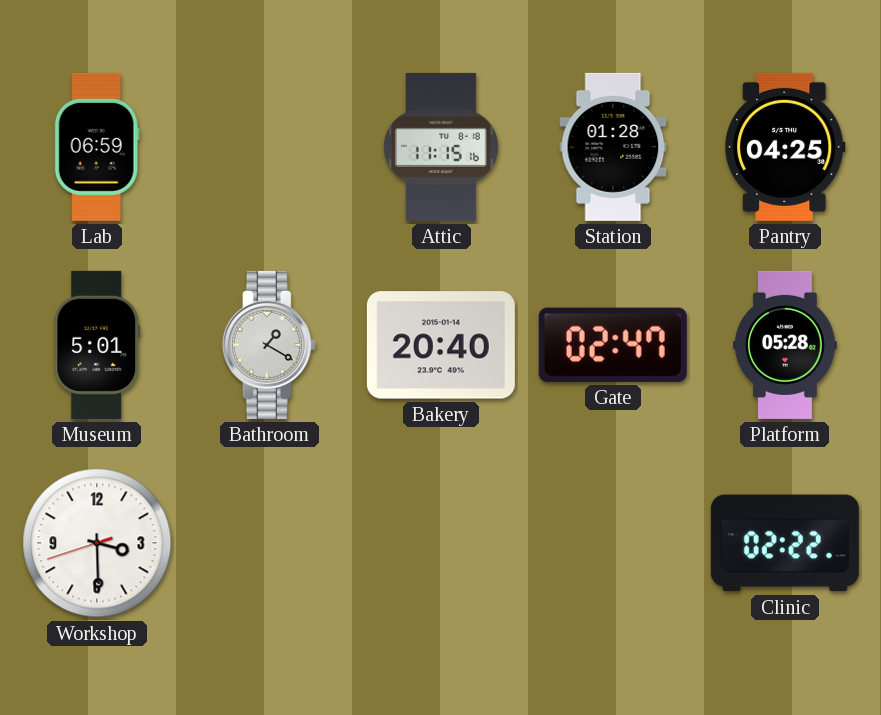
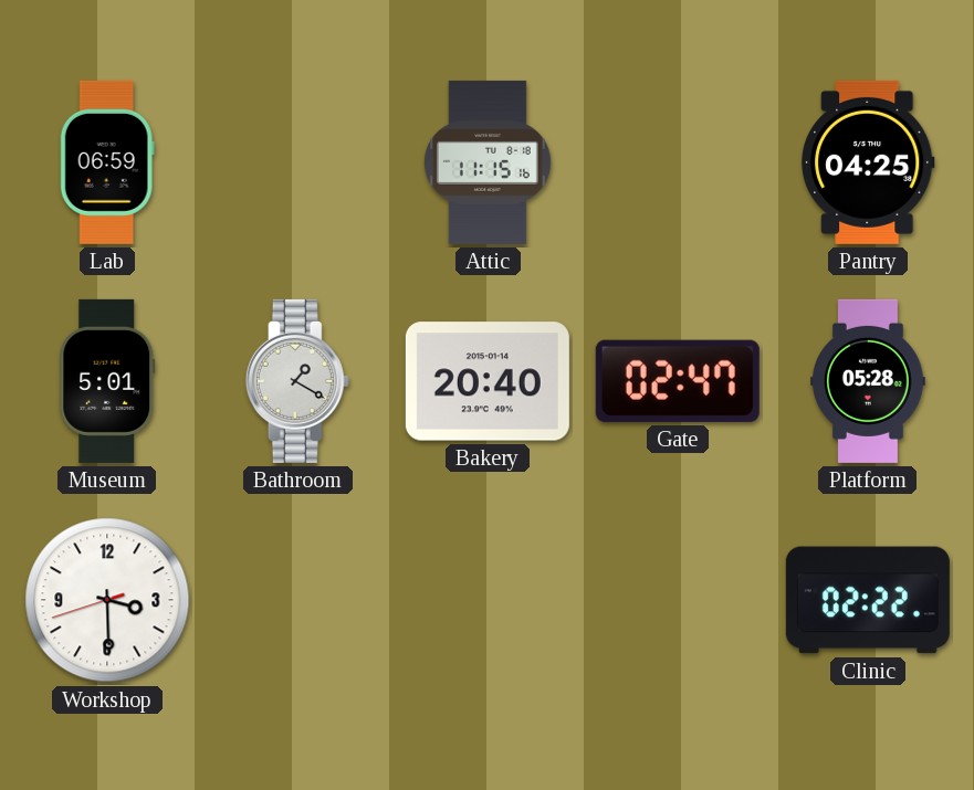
Station: 01:28 -> none (613, 147)
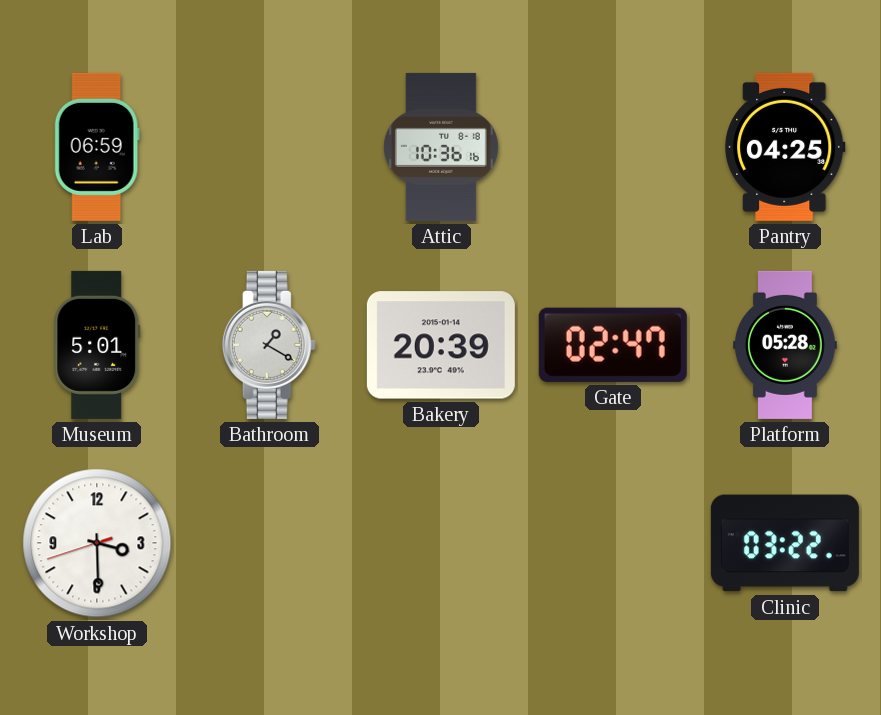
Attic: 11:15 -> 10:36 (441, 147)
Bakery: 20:40 -> 20:39 (441, 345)
Clinic: 02:22 -> 03:22 (785, 543)
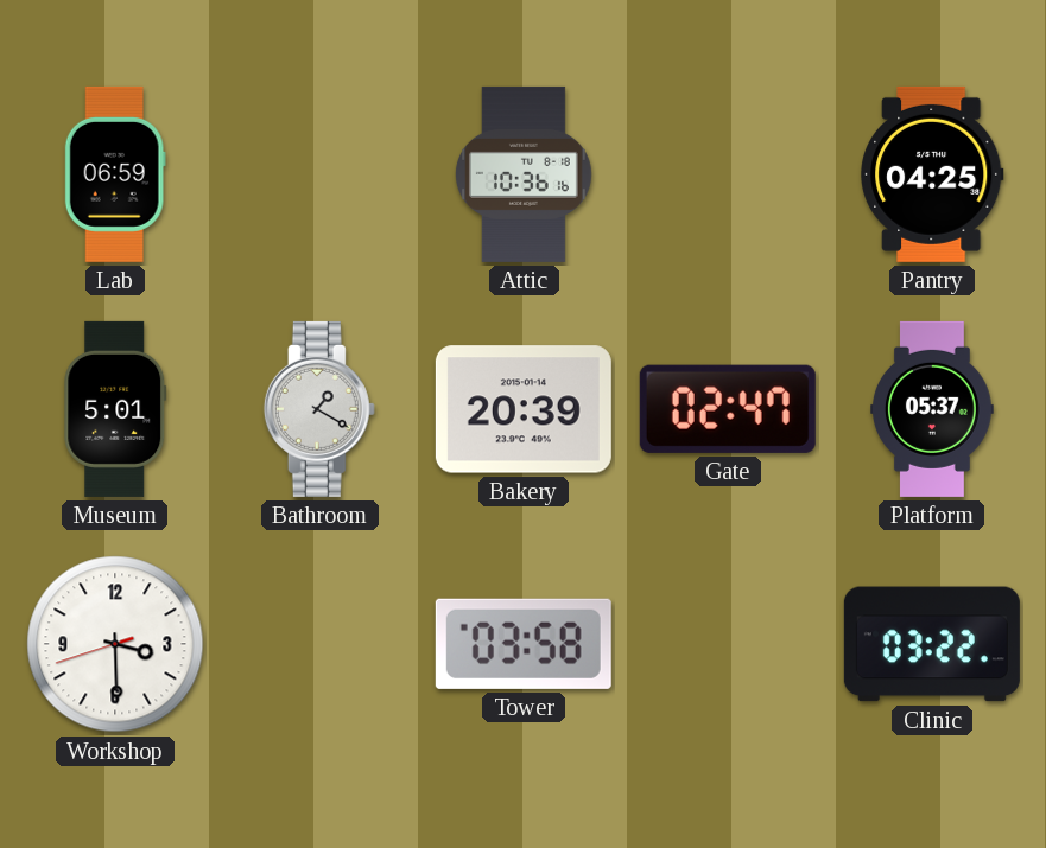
Platform: 05:28 -> 05:37 (933, 409)
Tower: none -> 03:58 (524, 644)
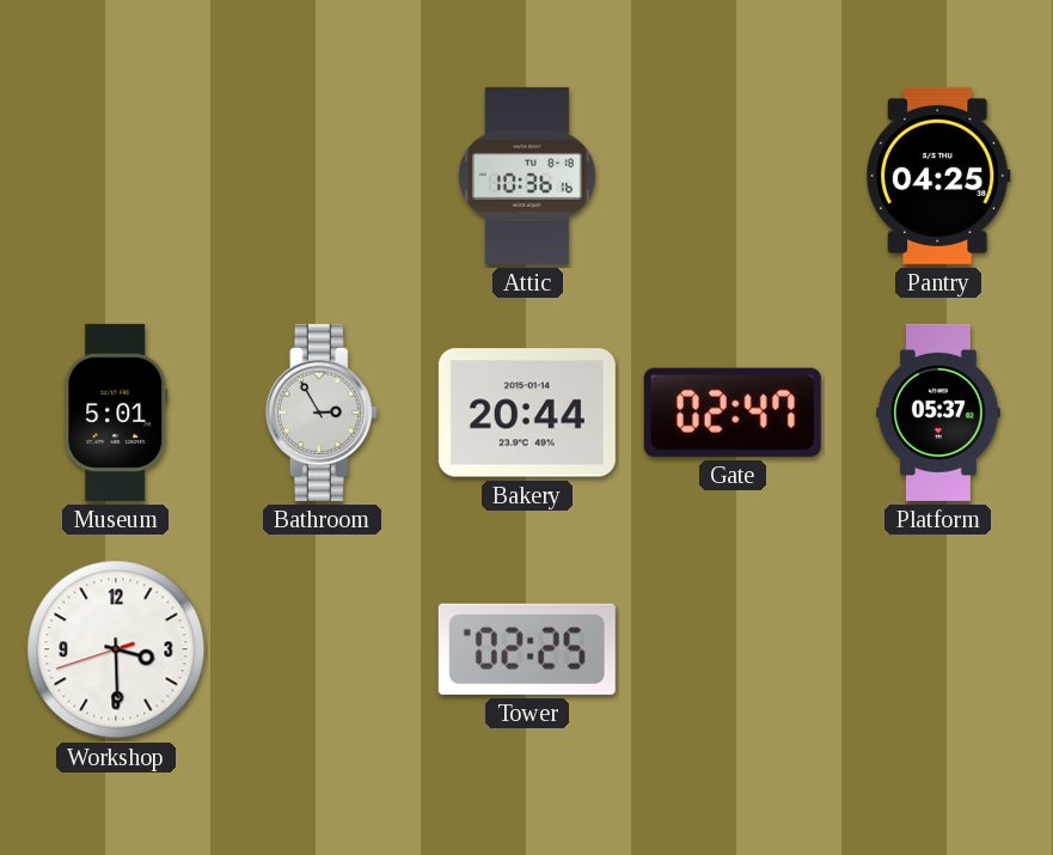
Lab: 06:59 -> none (115, 174)
Bathroom: 1:20 -> 2:55 (322, 413)
Bakery: 20:39 -> 20:44 (527, 413)
Tower: 03:58 -> 02:25 (527, 649)
Clinic: 03:22 -> none (932, 644)
